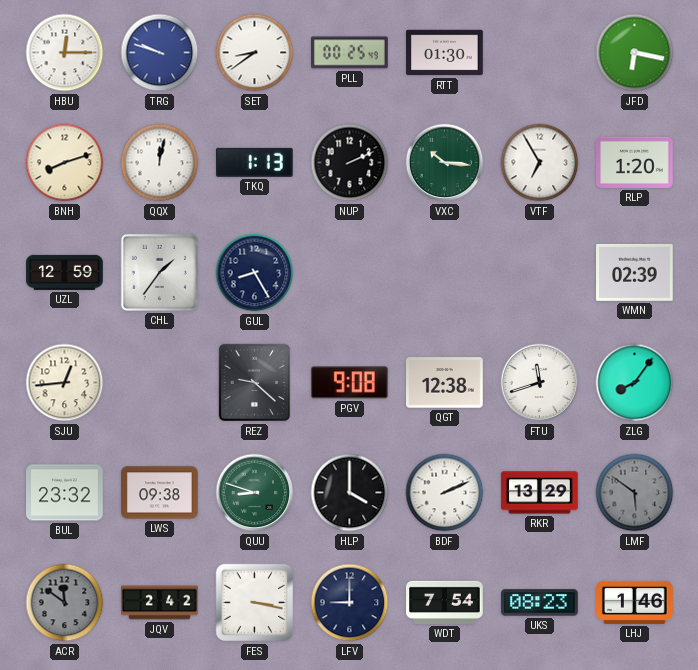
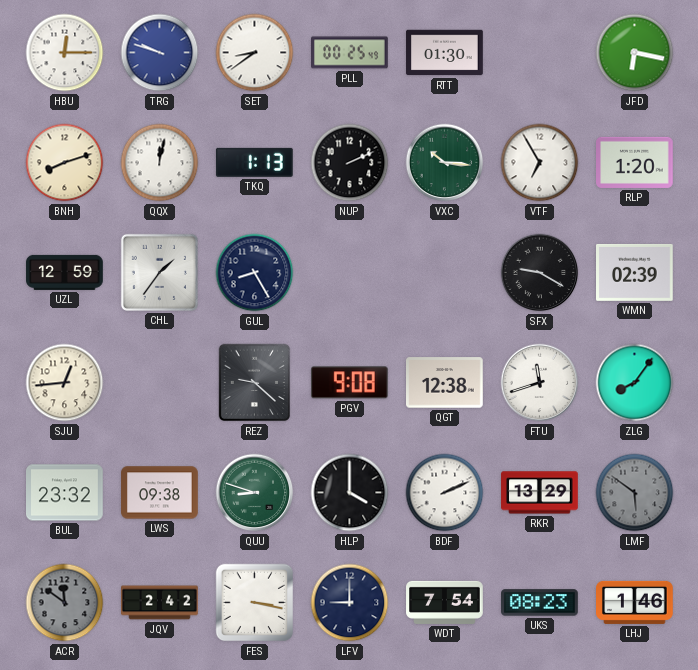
SFX: none -> 9:20 (540, 273)
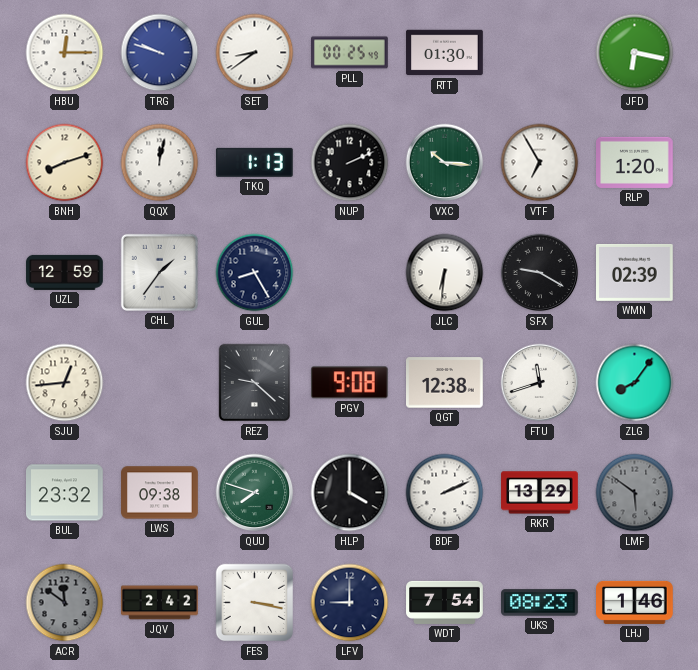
JLC: none -> 6:31 (445, 273)
QUU: 8:48 -> 7:48 (255, 493)
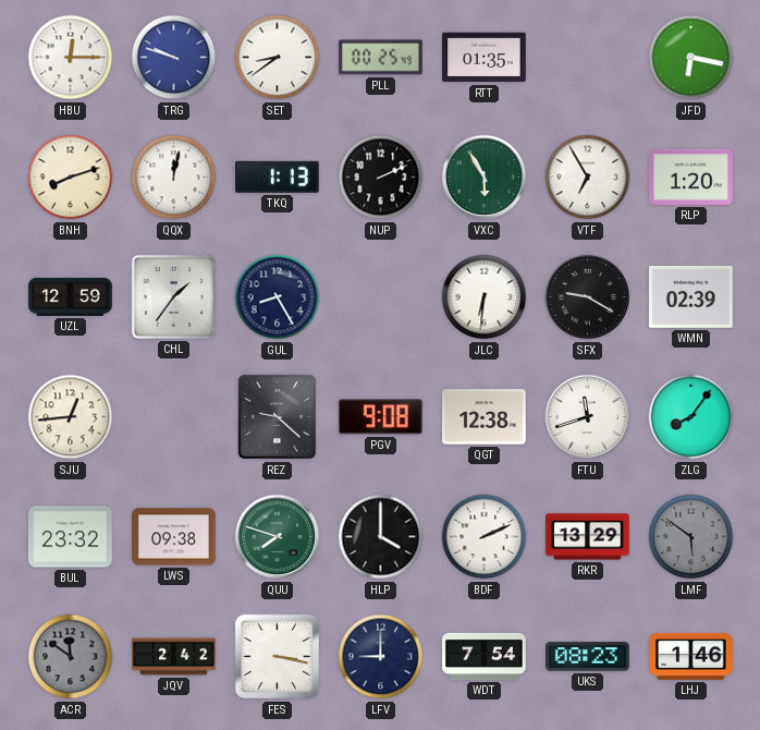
RTT: 01:30 -> 01:35 (485, 58)
VXC: 10:16 -> 5:55 (485, 178)
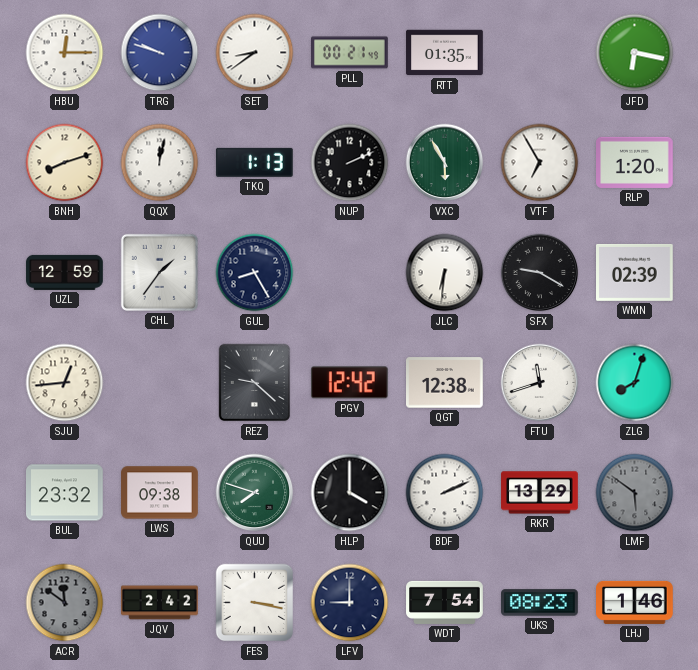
PLL: 00:25 -> 00:21 (350, 53)
PGV: 9:08 -> 12:42 (349, 383)
ZLG: 8:06 -> 8:03 (635, 383)
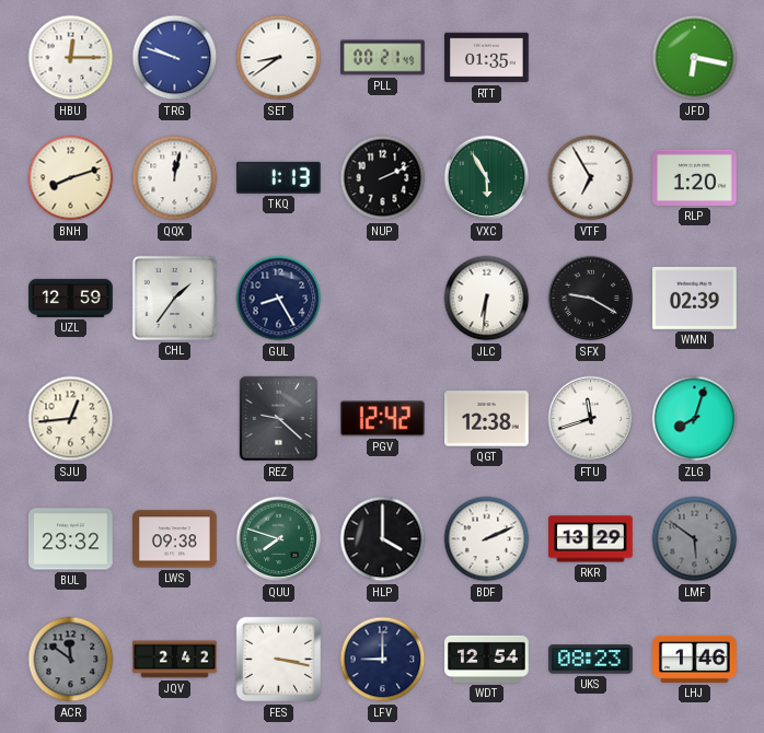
WDT: 7:54 -> 12:54 (487, 659)
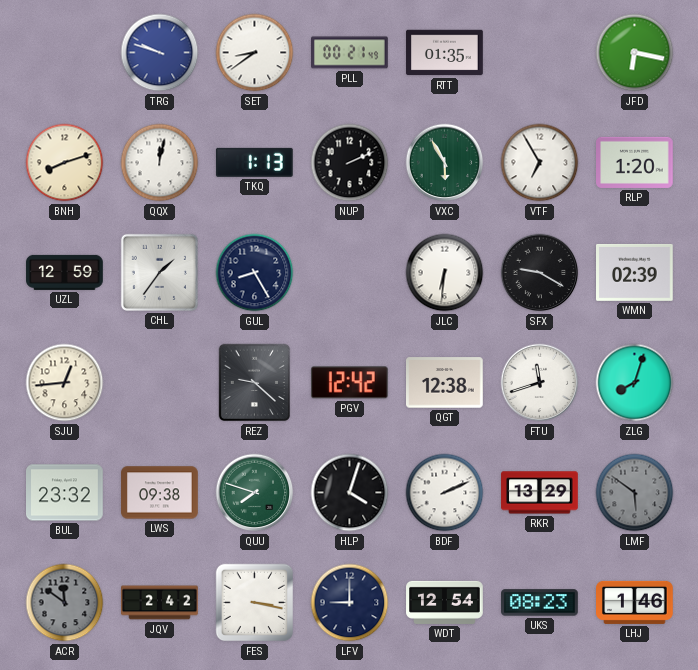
HBU: 12:15 -> none (71, 58)
HLP: 4:00 -> 4:03 (350, 493)
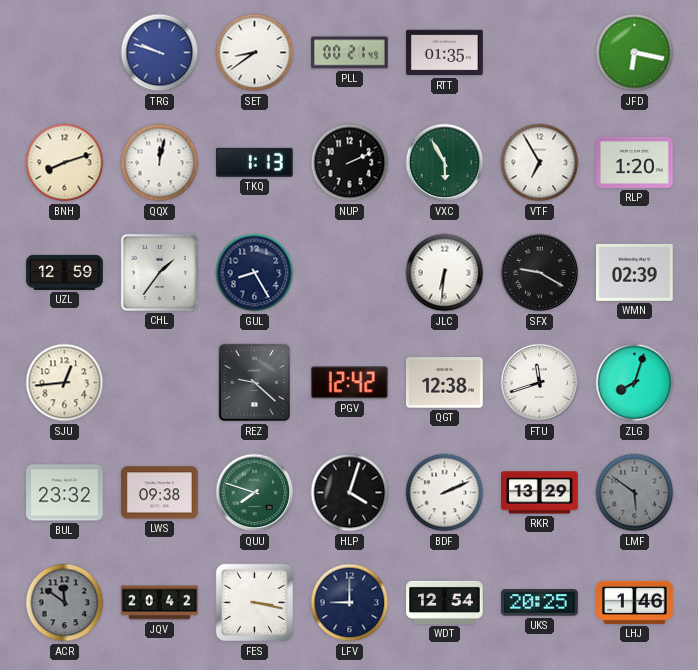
JQV: 2:42 -> 20:42 (160, 603)
UKS: 08:23 -> 20:25 (540, 603)
